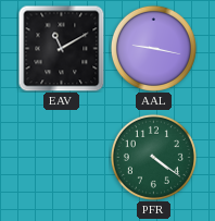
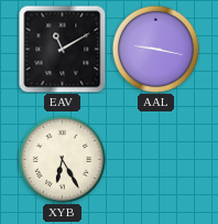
XYB: none -> 6:25 (62, 159)
PFR: 4:21 -> none (153, 157)
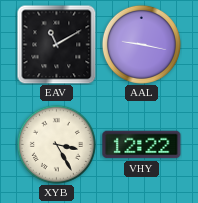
XYB: 6:25 -> 3:25 (56, 144)
VHY: none -> 12:22 (142, 145)
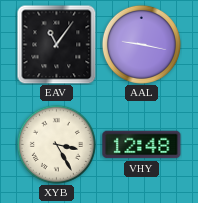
EAV: 11:10 -> 11:06 (56, 44)
VHY: 12:22 -> 12:48 (142, 145)
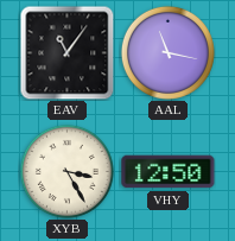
AAL: 9:17 -> 11:17 (167, 52)
VHY: 12:48 -> 12:50 (169, 172)
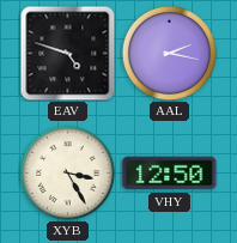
EAV: 11:06 -> 4:48 (67, 53)
AAL: 11:17 -> 2:17 (169, 53)
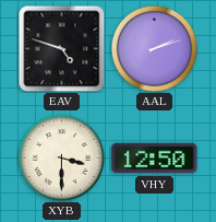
AAL: 2:17 -> 2:12 (154, 48)
XYB: 3:25 -> 3:30 (61, 157)
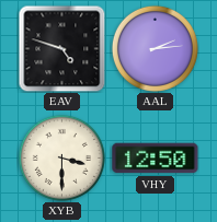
AAL: 2:12 -> 2:14 (155, 48)
